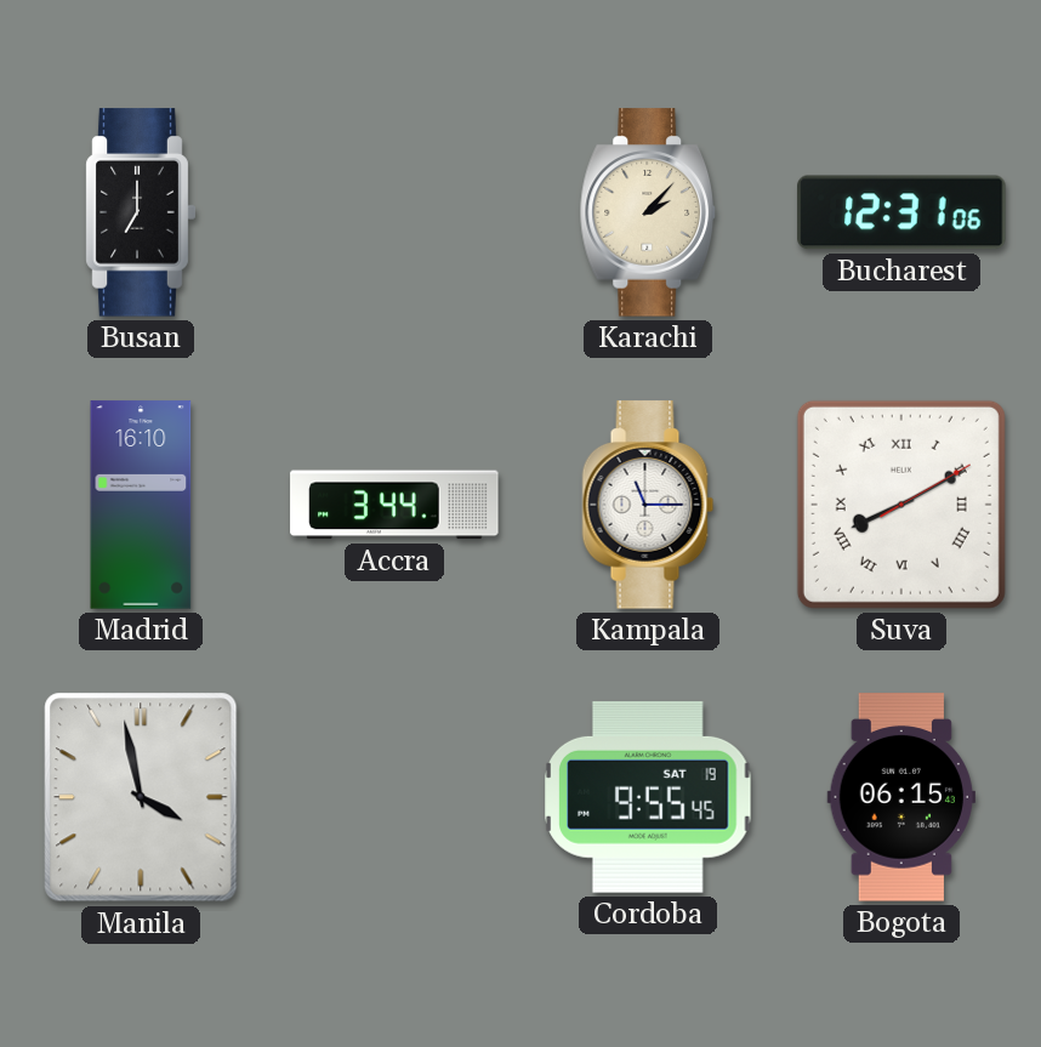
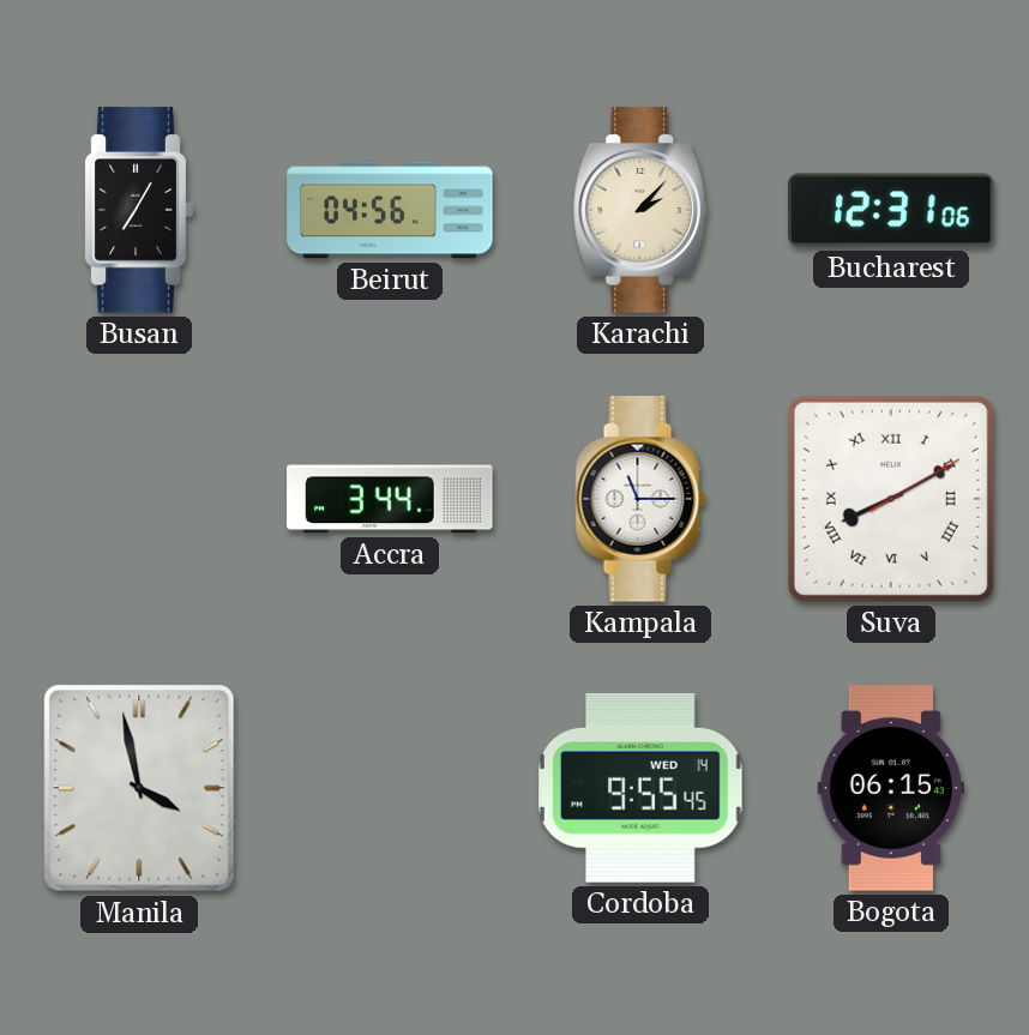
Busan: 7:00 -> 7:05 (139, 210)
Beirut: none -> 04:56 (390, 210)
Madrid: 16:10 -> none (141, 505)
Cordoba date: SAT 19 -> WED 14 (640, 788)
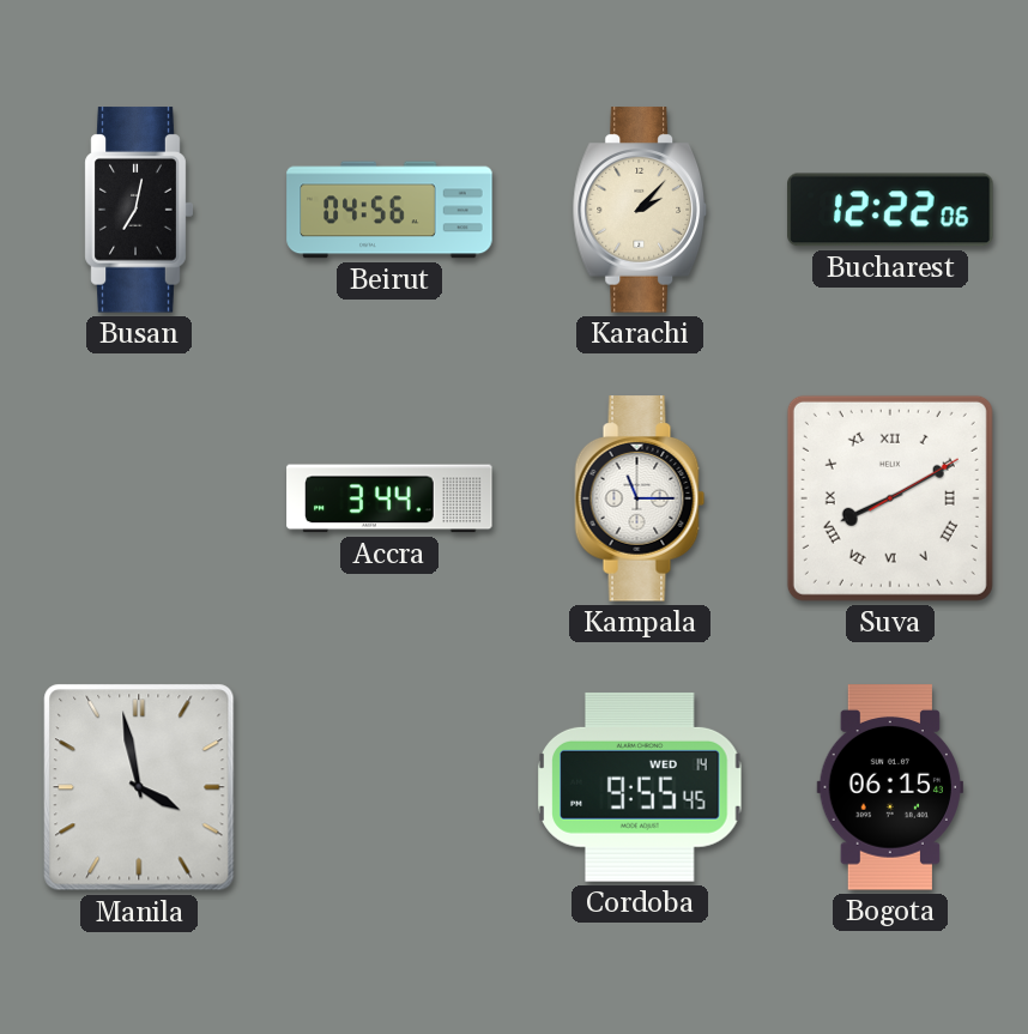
Busan: 7:05 -> 7:02 (139, 210)
Bucharest: 12:31 -> 12:22 (890, 210)
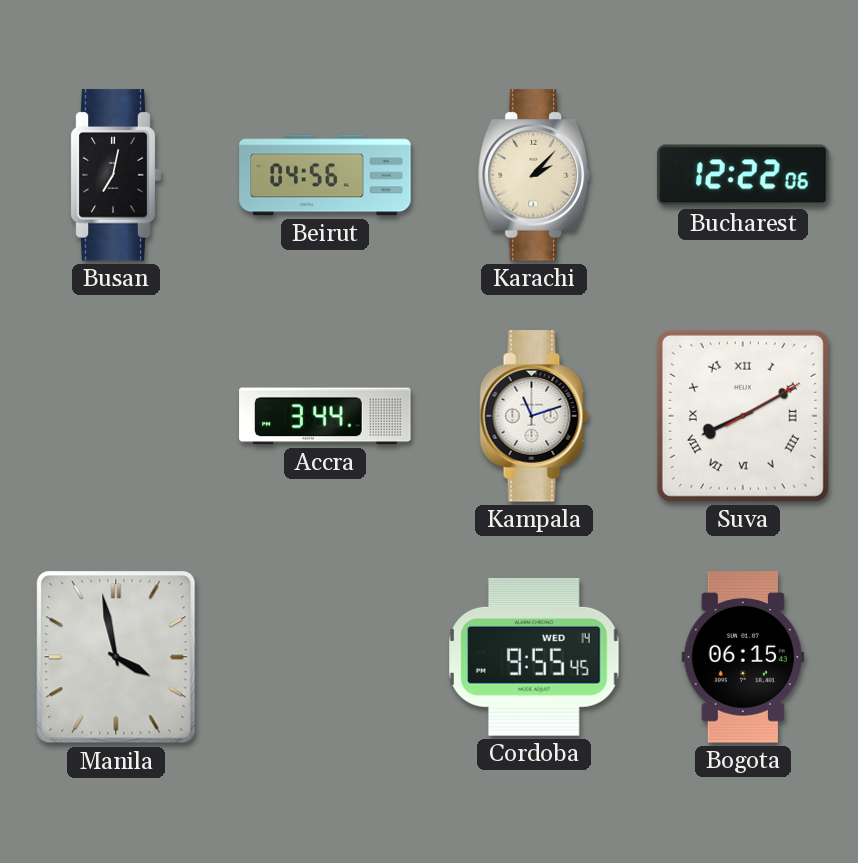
Kampala: 11:15 -> 11:12 (534, 416)
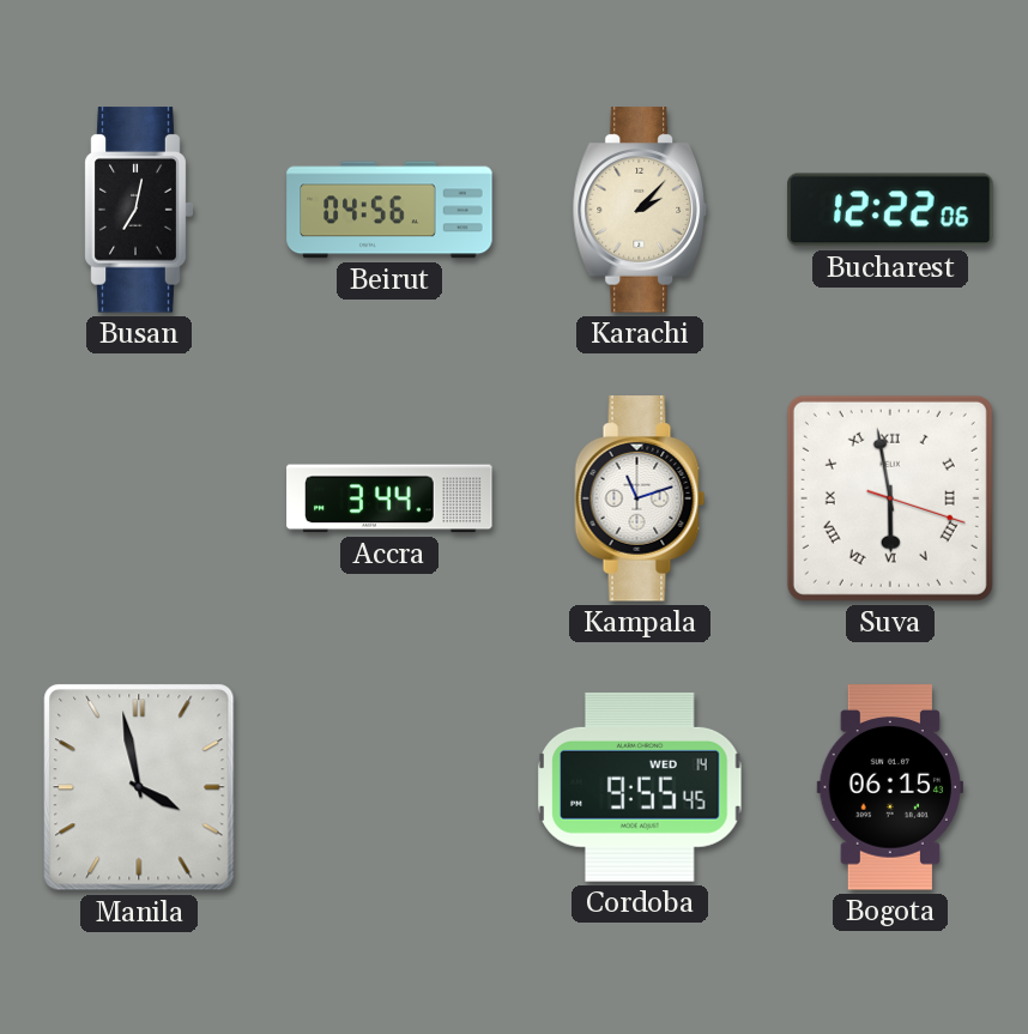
Suva: 8:10 -> 5:58 (890, 498)
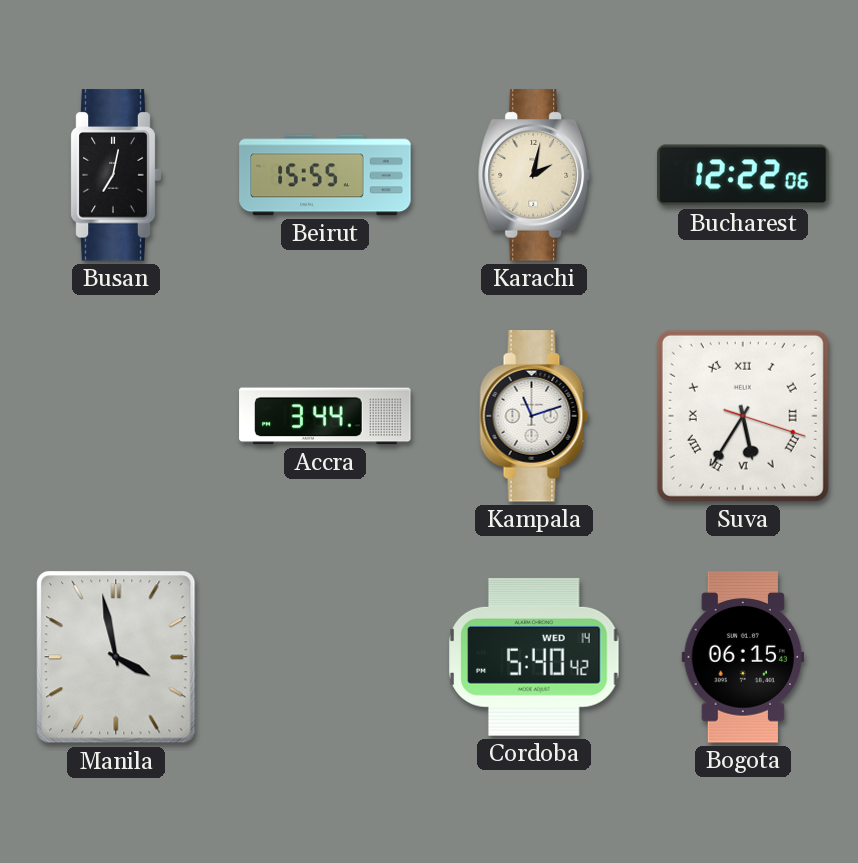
Beirut: 04:56 -> 15:55 (325, 175)
Karachi: 2:07 -> 2:02 (533, 175)
Suva: 5:58 -> 5:35 (743, 416)
Cordoba: 9:55 -> 5:40 (534, 657)
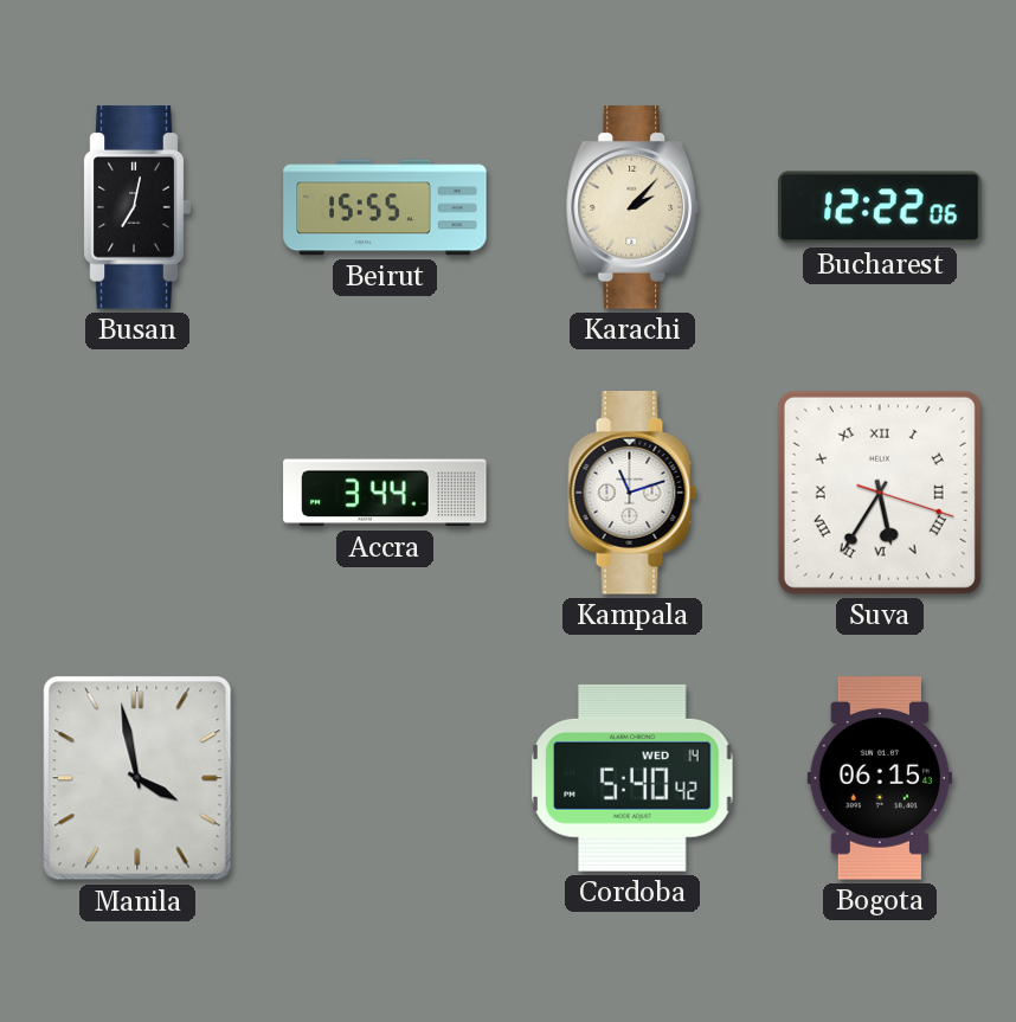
Karachi: 2:02 -> 2:07 (631, 207)
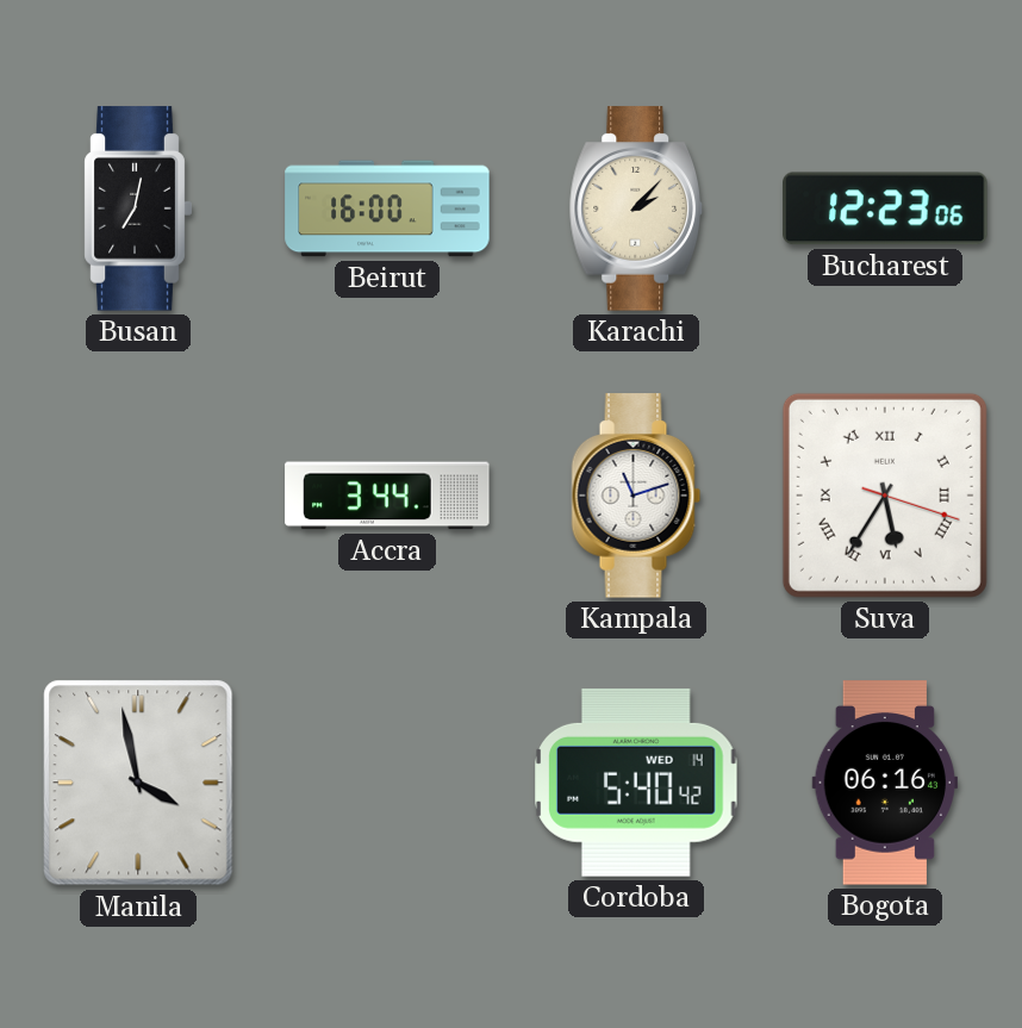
Beirut: 15:55 -> 16:00 (387, 208)
Bucharest: 12:22 -> 12:23 (885, 208)
Bogota: 06:15 -> 06:16 (884, 783)
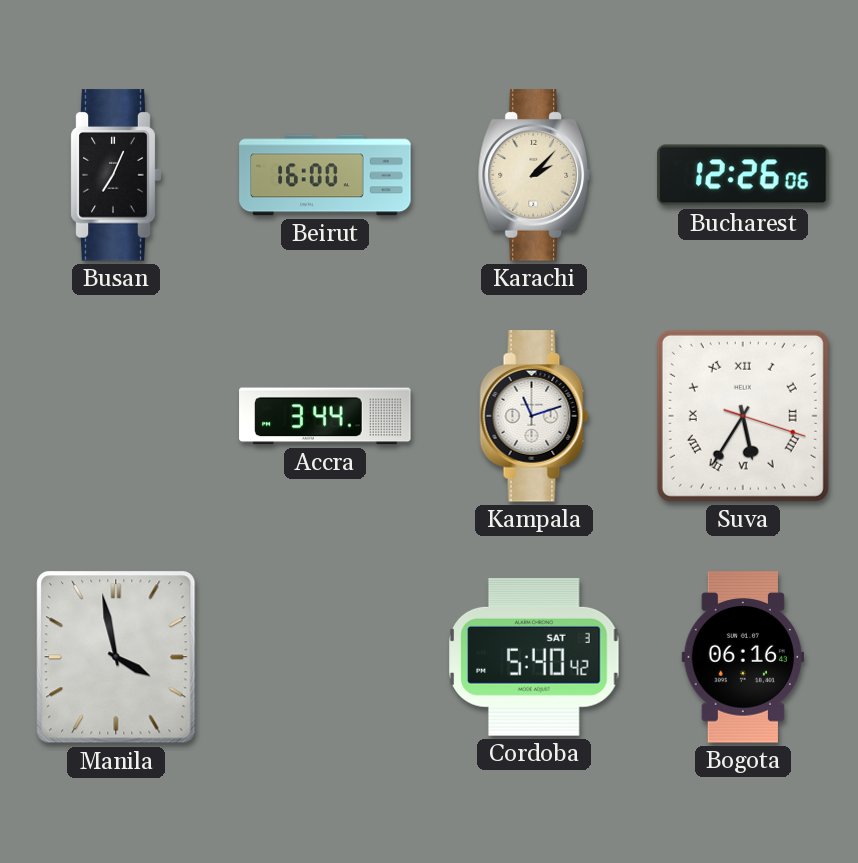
Busan: 7:02 -> 7:04 (116, 175)
Bucharest: 12:23 -> 12:26 (743, 175)
Cordoba date: WED 14 -> SAT 3 (534, 657)
